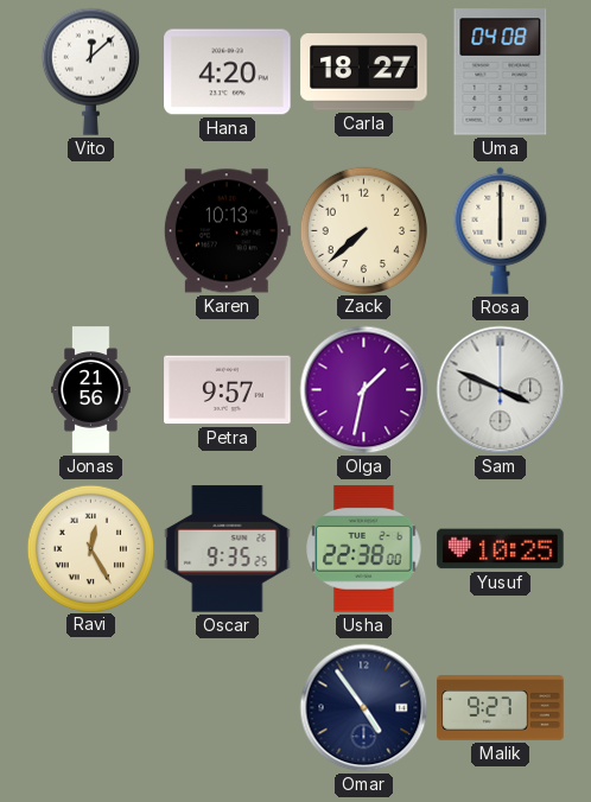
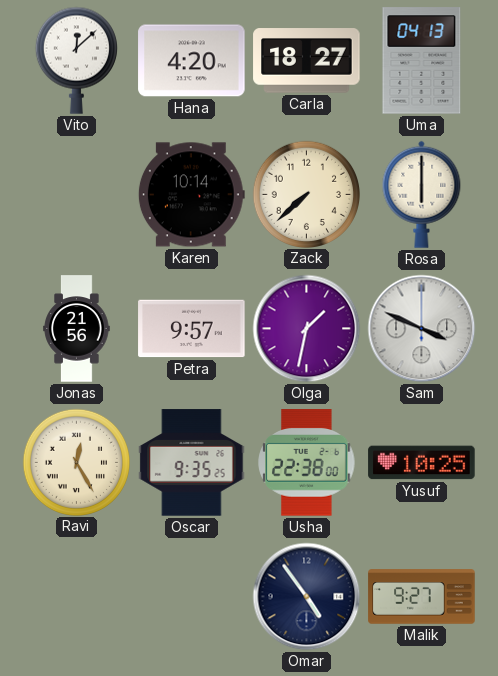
Uma: 04:08 -> 04:13 (422, 61)
Karen: 10:13 -> 10:14 (191, 195)
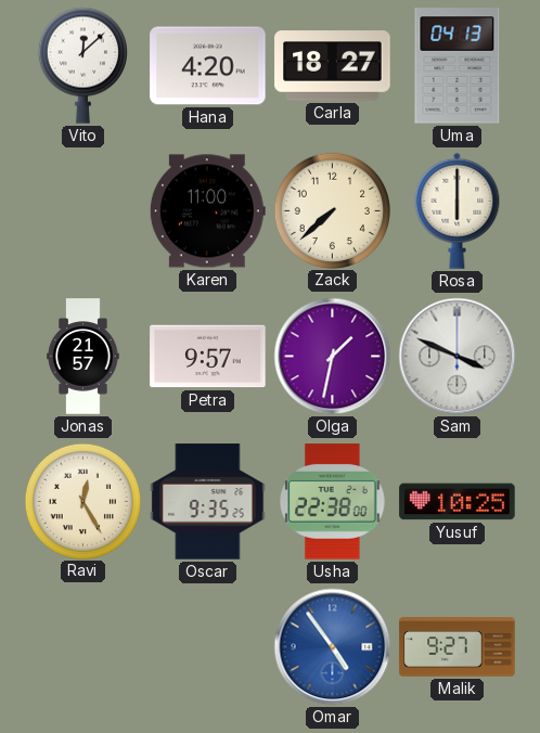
Karen: 10:14 -> 11:00 (207, 211)
Jonas: 21:56 -> 21:57 (83, 357)
Omar dial: navy -> blue (333, 647)
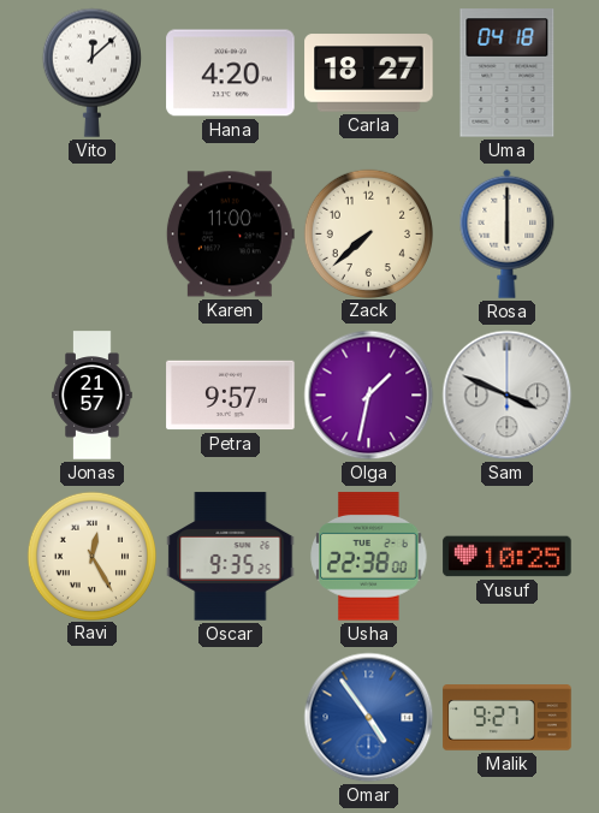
Uma: 04:13 -> 04:18 (508, 73)
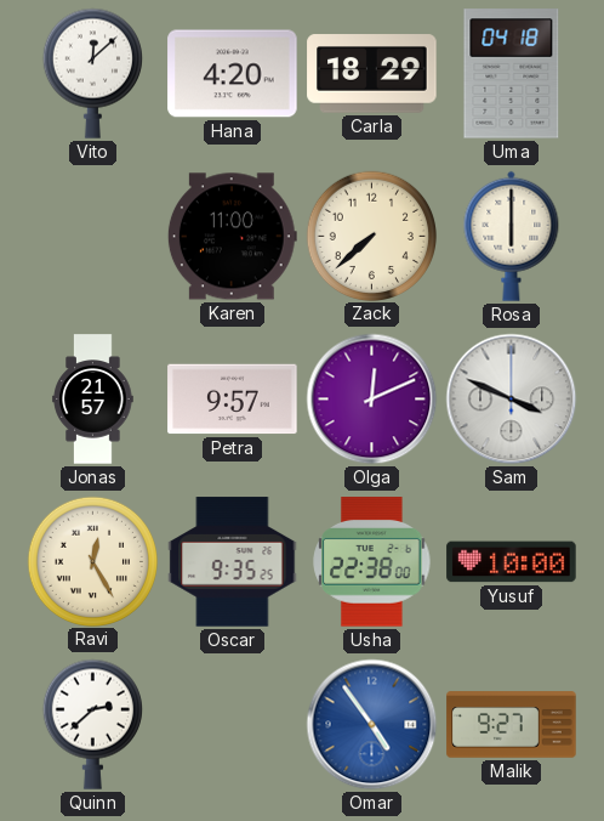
Carla: 18:27 -> 18:29 (372, 74)
Olga: 1:32 -> 12:11 (372, 400)
Yusuf: 10:25 -> 10:00 (512, 562)
Quinn: none -> 2:38 (92, 724)
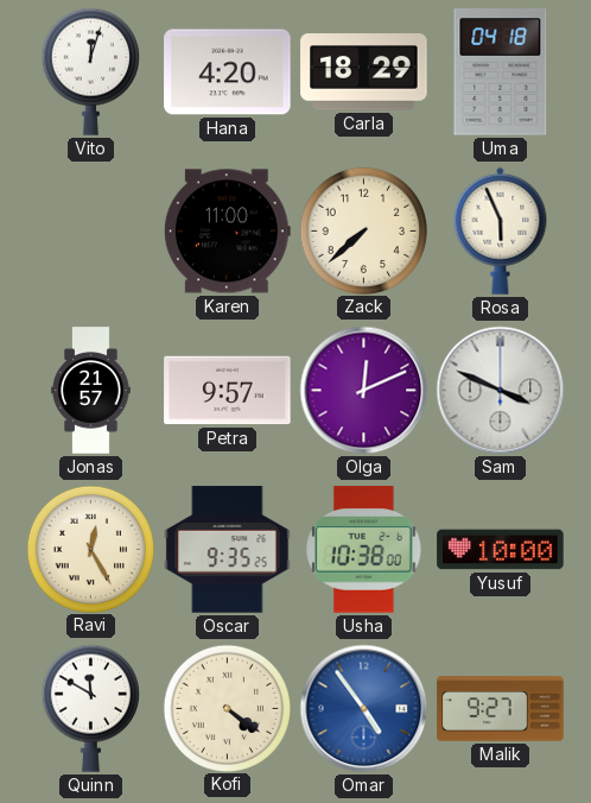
Vito: 12:08 -> 12:03 (90, 71)
Rosa: 6:00 -> 5:56 (501, 230)
Usha: 22:38 -> 10:38 (364, 550)
Quinn: 2:38 -> 11:50 (90, 708)
Kofi: none -> 4:21 (227, 708)
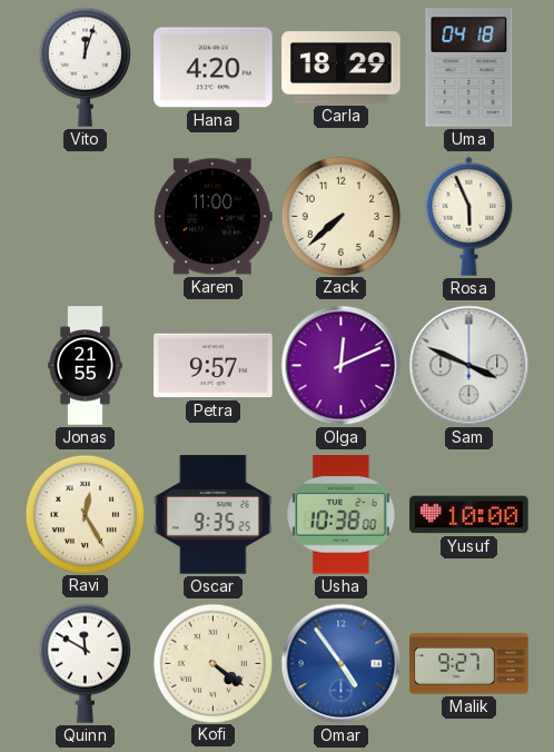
Jonas: 21:57 -> 21:55 (86, 366)
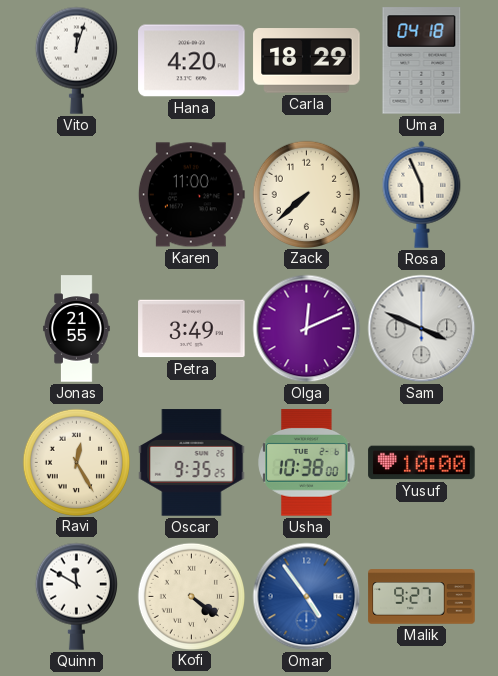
Petra: 9:57 -> 3:49 (192, 329)
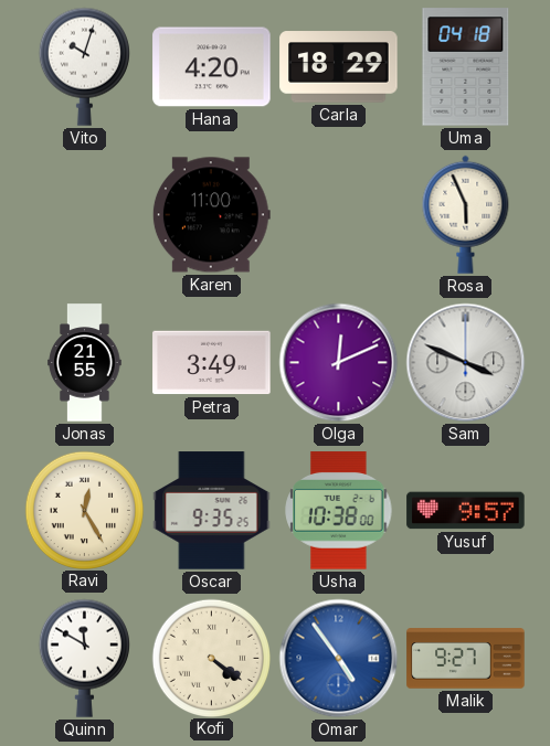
Vito: 12:03 -> 10:03 (84, 66)
Zack: 7:38 -> none (306, 194)
Yusuf: 10:00 -> 9:57 (466, 511)
